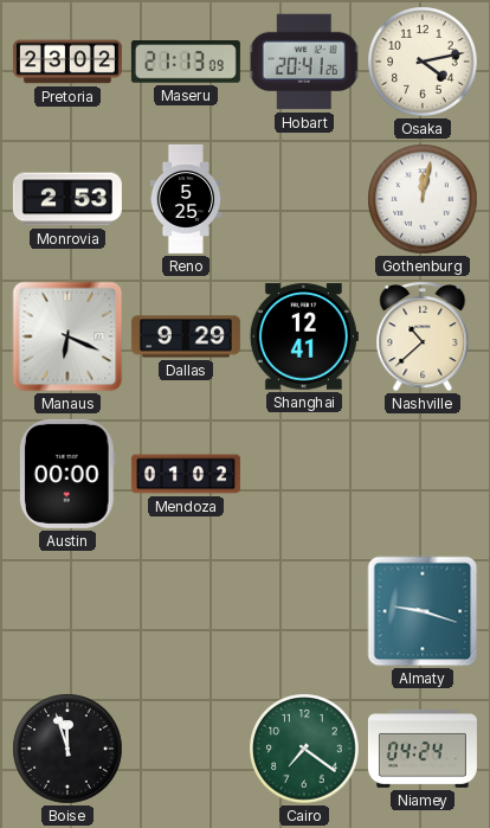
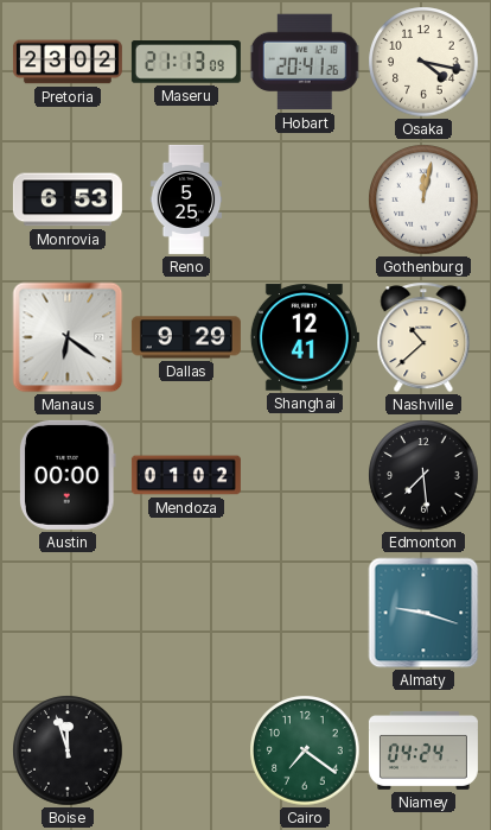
Osaka: 4:13 -> 4:17 (423, 62)
Monrovia: 2:53 -> 6:53 (68, 199)
Manaus: 6:19 -> 6:21 (68, 337)
Edmonton: none -> 7:29 (423, 475)
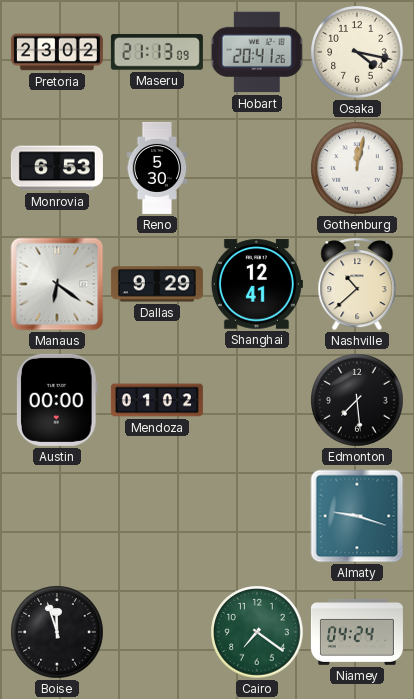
Reno: 5:25 -> 5:30 (157, 168)
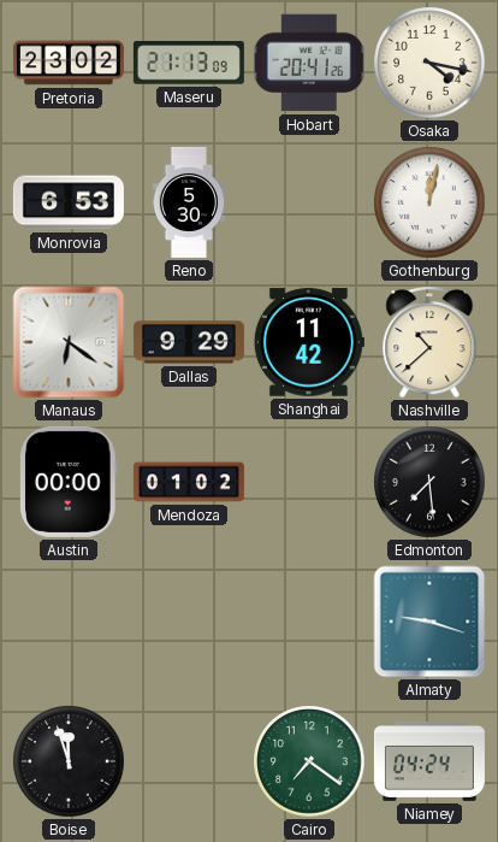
Shanghai: 12:41 -> 11:42 (309, 342)
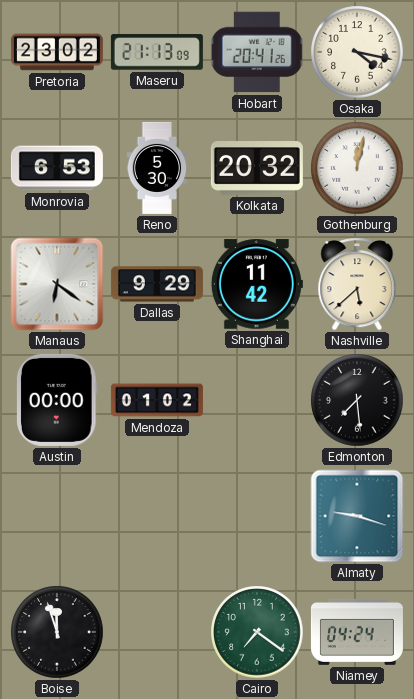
Kolkata: none -> 20:32 (257, 168)
Nashville: 10:38 -> 5:38 (357, 284)
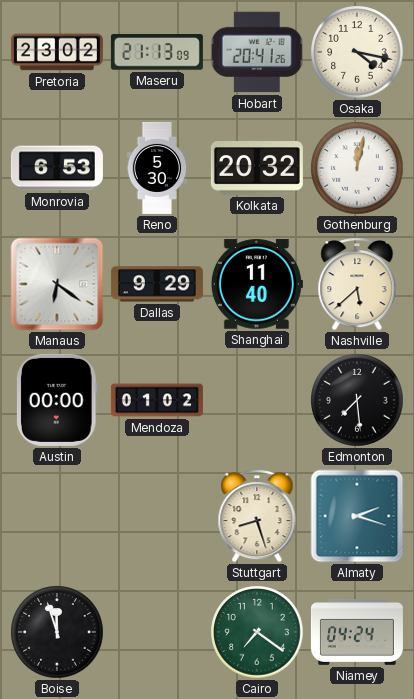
Shanghai: 11:42 -> 11:40 (257, 284)
Stuttgart: none -> 8:27 (257, 516)
Almaty: 9:18 -> 2:18 (357, 516)
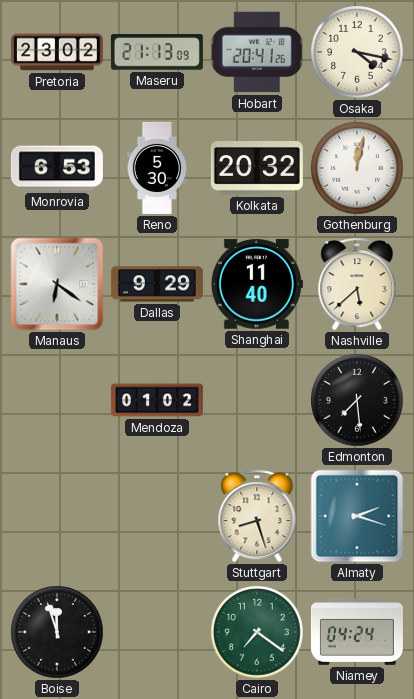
Austin: 00:00 -> none (58, 400)
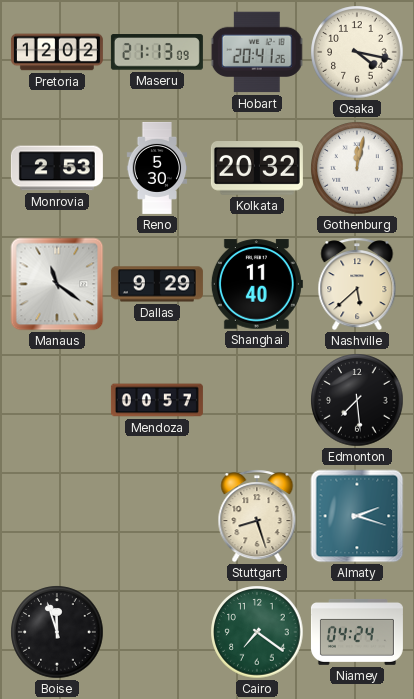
Pretoria: 23:02 -> 12:02 (57, 52)
Monrovia: 6:53 -> 2:53 (57, 168)
Manaus: 6:21 -> 11:21 (57, 284)
Mendoza: 01:02 -> 00:57 (157, 400)
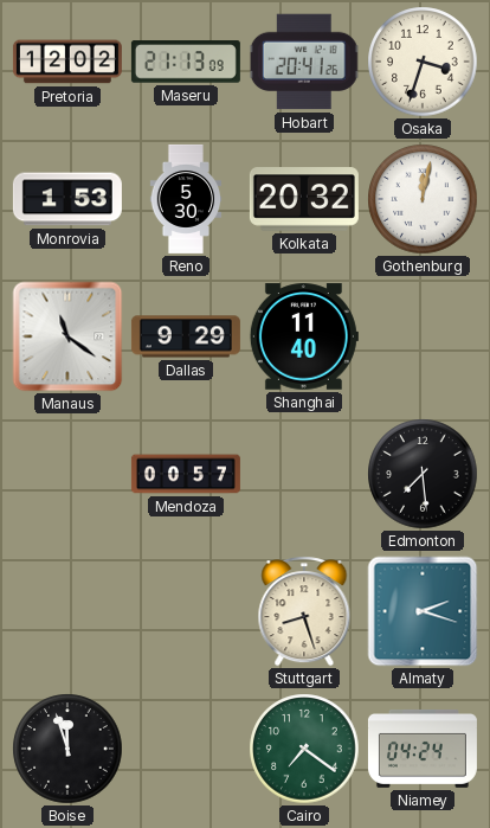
Osaka: 4:17 -> 3:33 (423, 62)
Monrovia: 2:53 -> 1:53 (67, 199)
Nashville: 5:38 -> none (357, 284)
